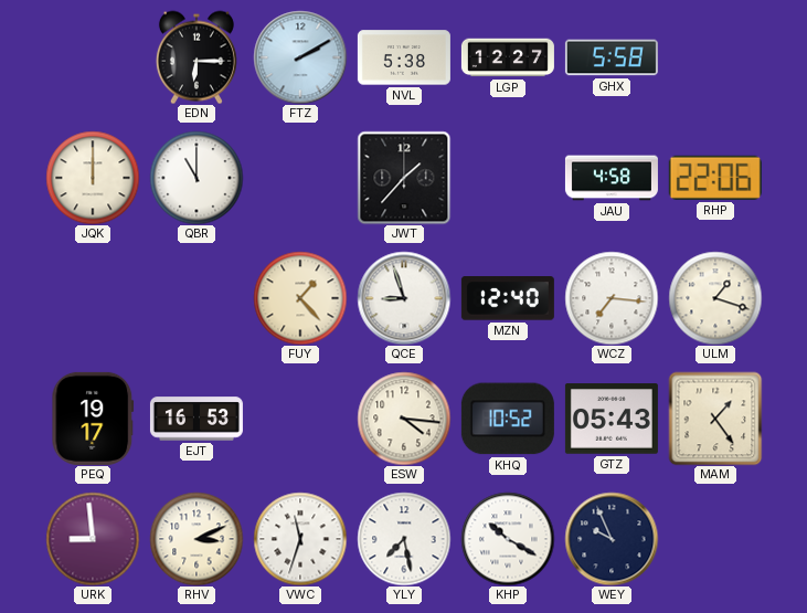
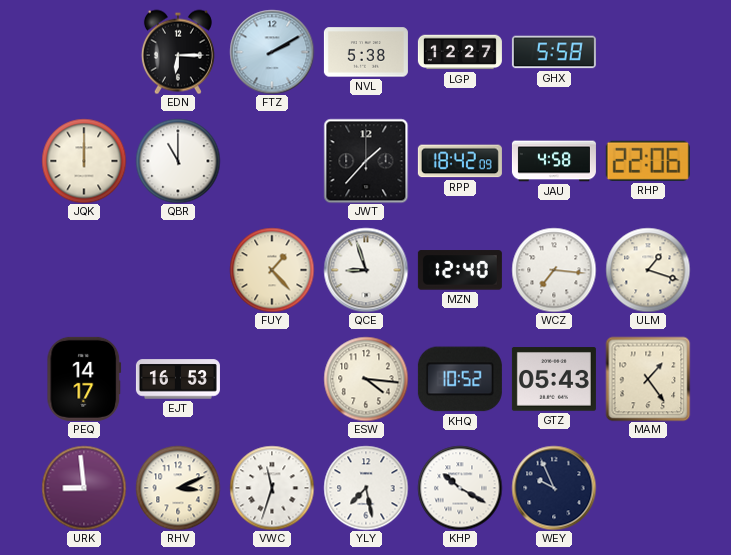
RPP: none -> 18:42 (460, 161)
PEQ: 19:17 -> 14:17 (84, 379)
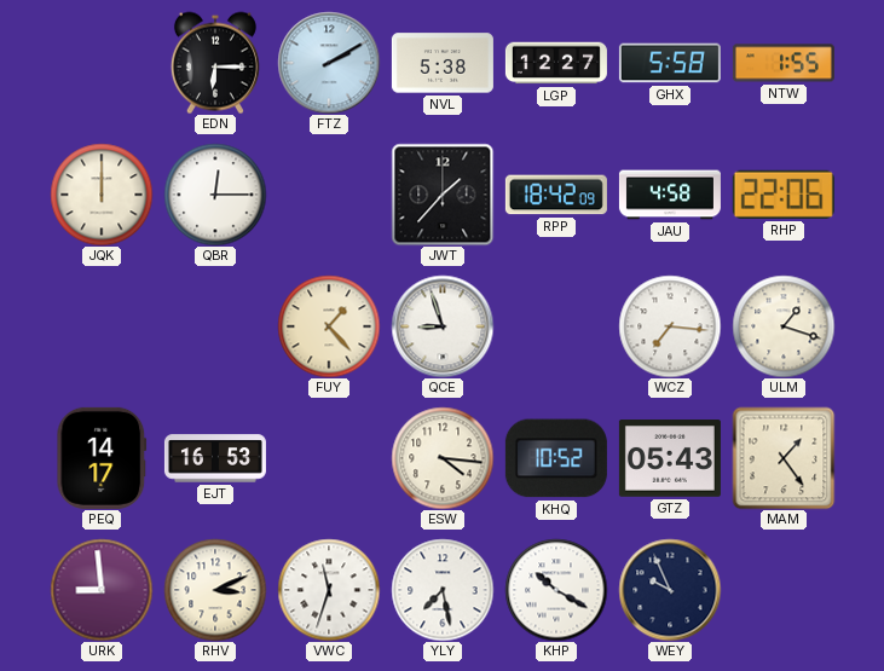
NTW: none -> 1:55 (784, 63)
QBR: 11:00 -> 12:15 (215, 195)
MZN: 12:40 -> none (460, 270)
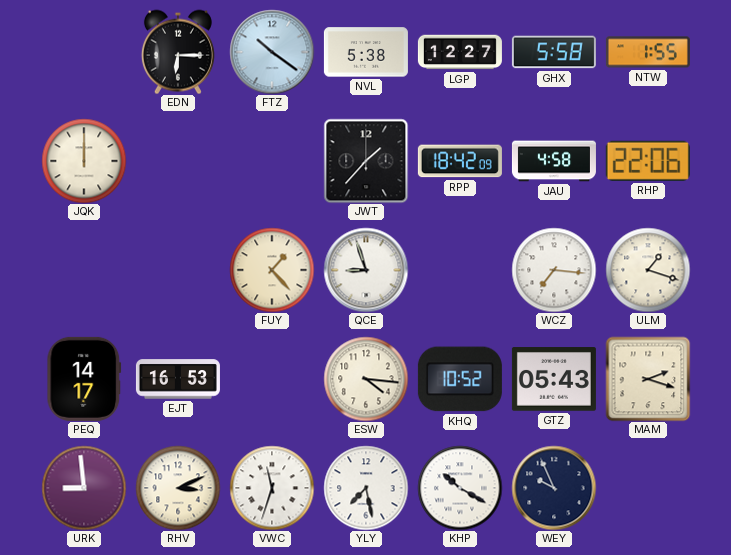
FTZ: 2:10 -> 10:21 (272, 52)
QBR: 12:15 -> none (215, 195)
MAM: 1:24 -> 2:18 (648, 379)
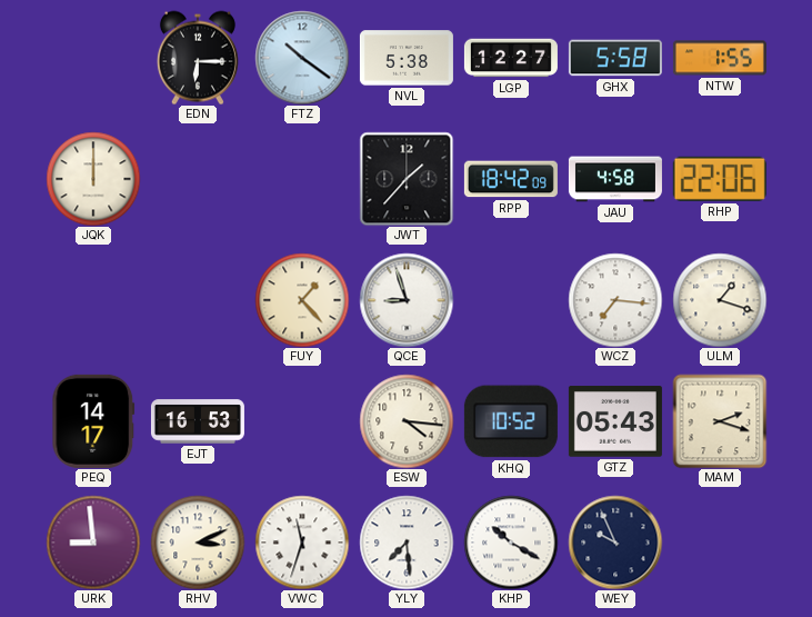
YLY: 7:28 -> 7:29 (407, 543)
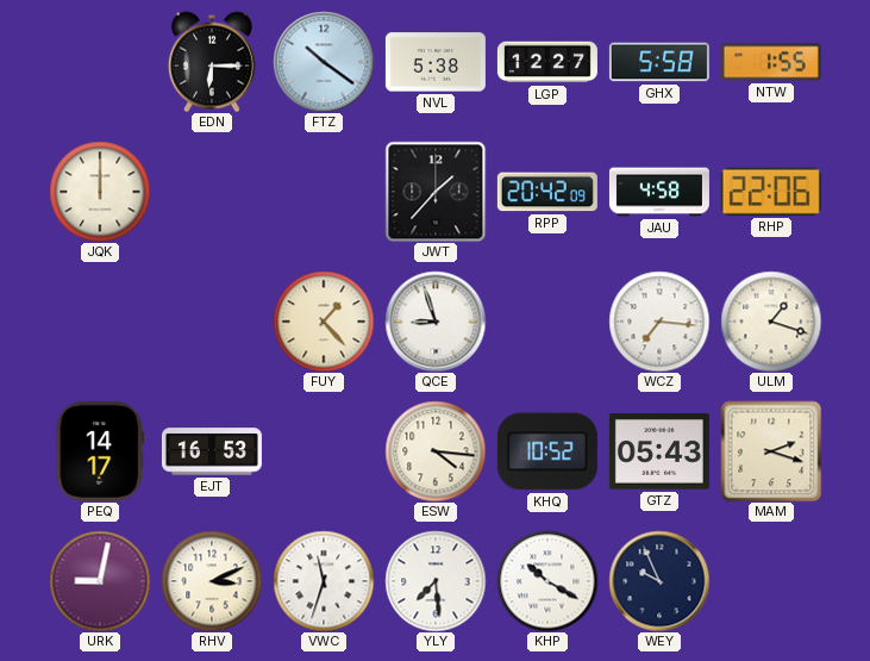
RPP: 18:42 -> 20:42 (547, 192)
URK: 8:59 -> 9:02 (100, 581)
